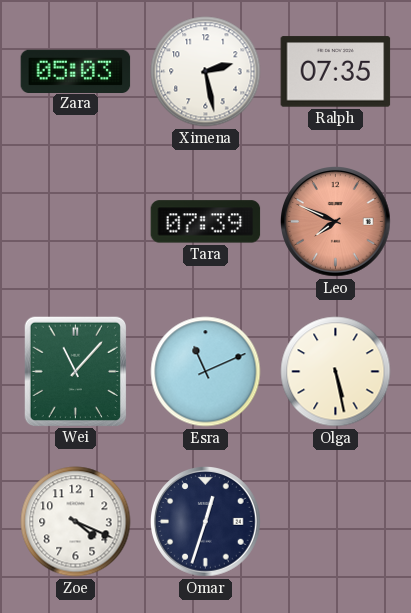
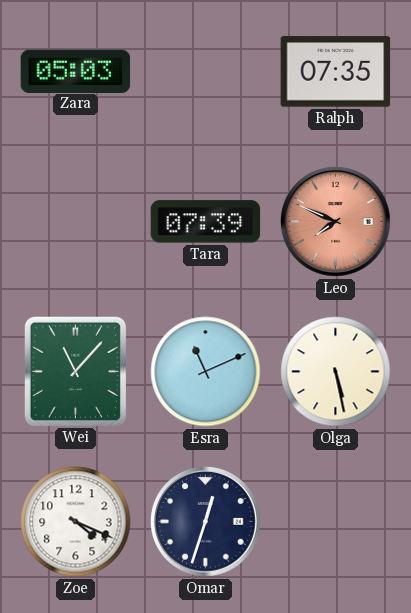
Ximena: 2:28 -> none (206, 72)
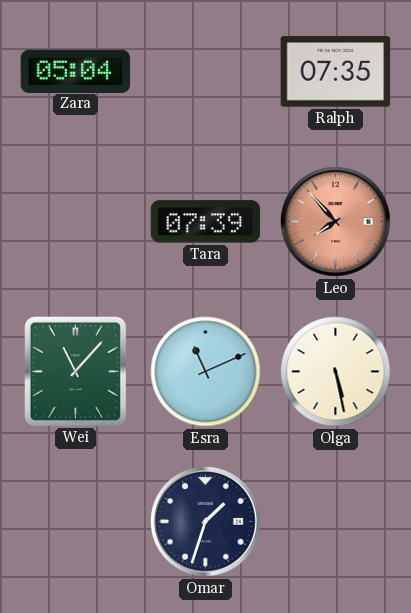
Zara: 05:03 -> 05:04 (76, 71)
Leo: 7:49 -> 7:53 (336, 222)
Zoe: 4:19 -> none (76, 522)
Omar: 12:33 -> 1:33 (206, 522)
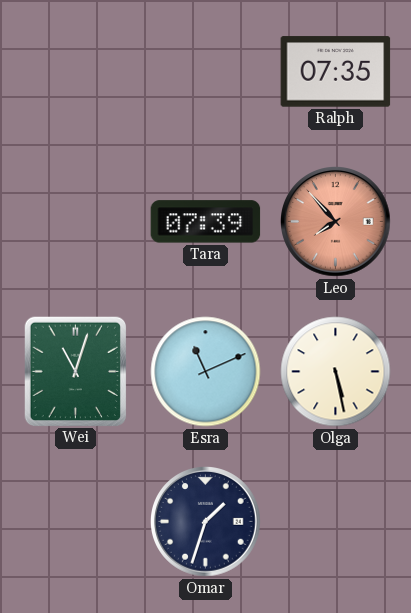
Zara: 05:04 -> none (76, 71)
Wei: 11:07 -> 11:03 (75, 371)
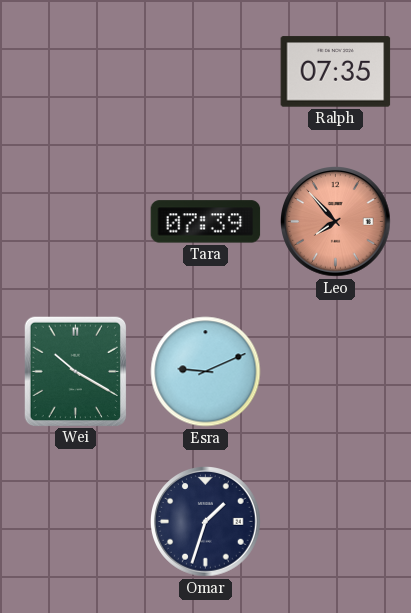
Wei: 11:03 -> 10:20 (75, 371)
Esra: 11:11 -> 9:11 (206, 372)
Olga: 5:28 -> none (336, 372)
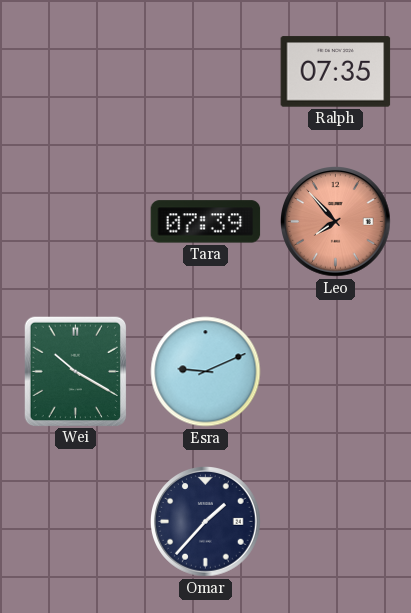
Omar: 1:33 -> 1:37 (206, 522)
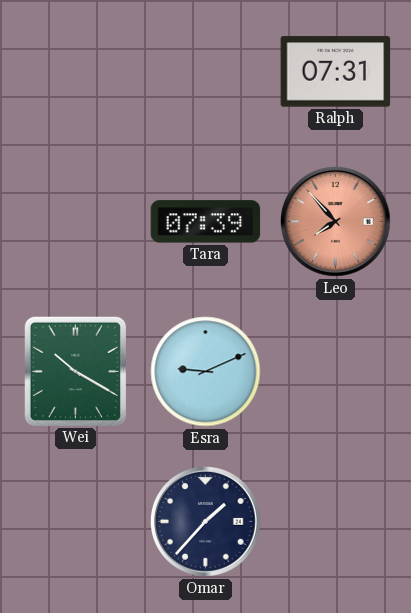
Ralph: 07:35 -> 07:31 (336, 72)
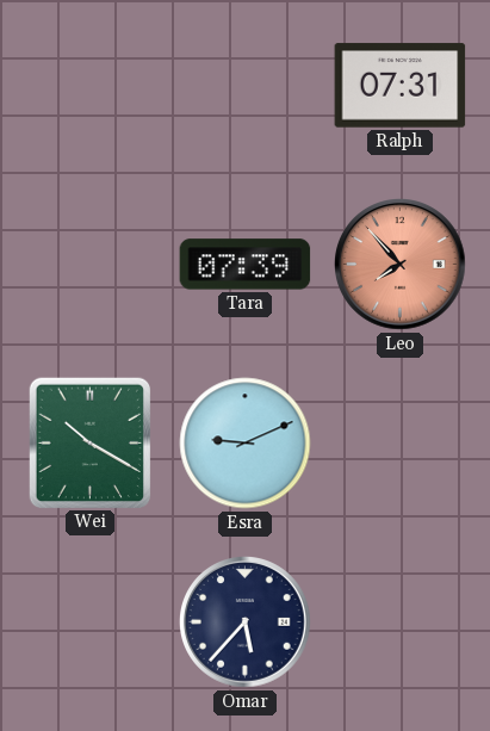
Omar: 1:37 -> 5:37 (246, 622)
